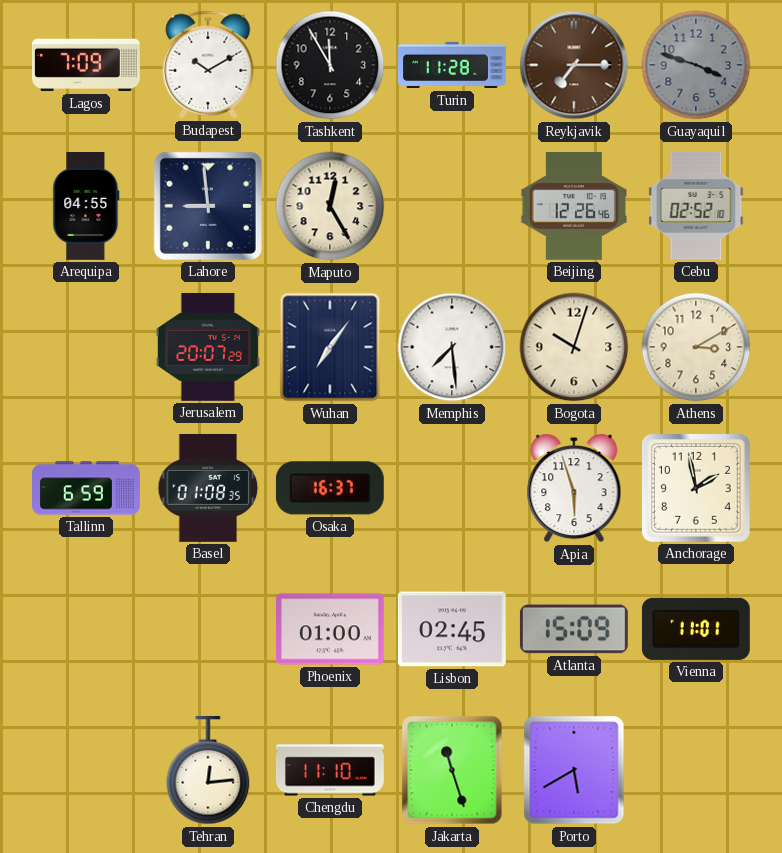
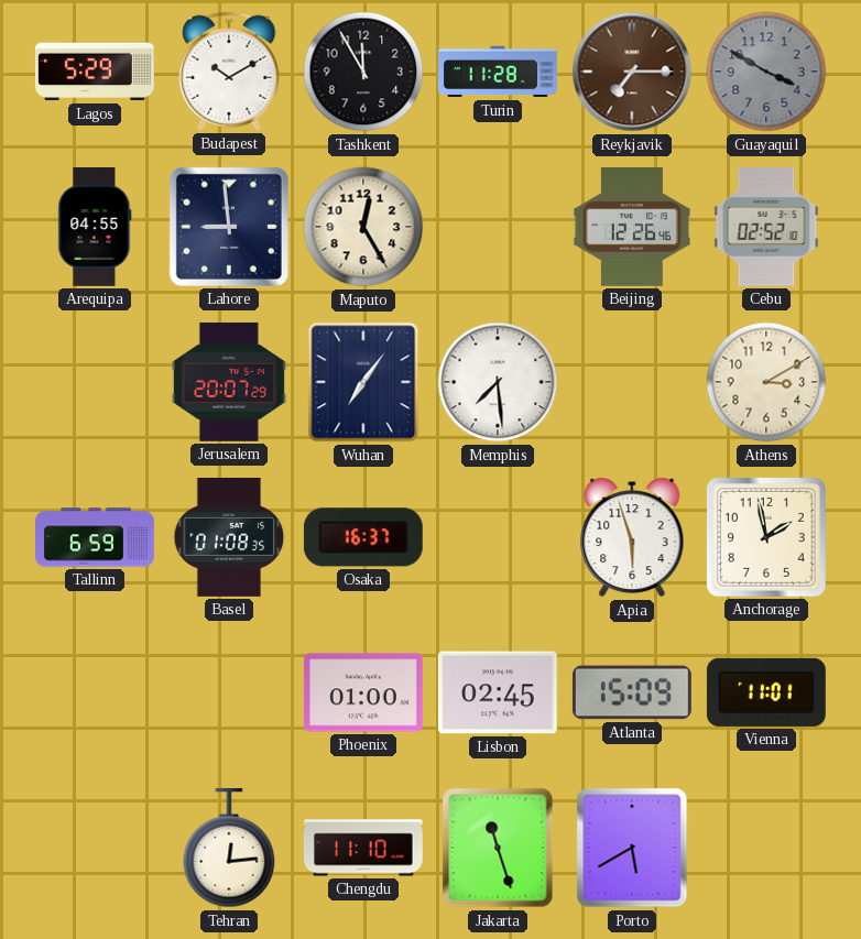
Lagos: 7:09 -> 5:29 (95, 72)
Guayaquil: 3:48 -> 3:50 (766, 72)
Bogota: 10:03 -> none (574, 347)
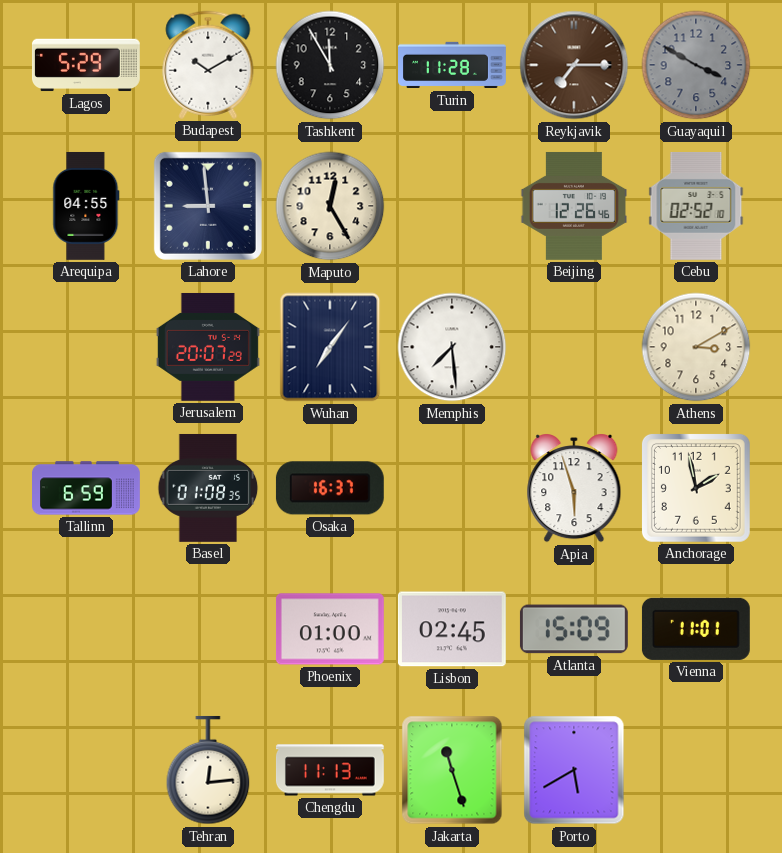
Chengdu: 11:10 -> 11:13 (330, 770)
